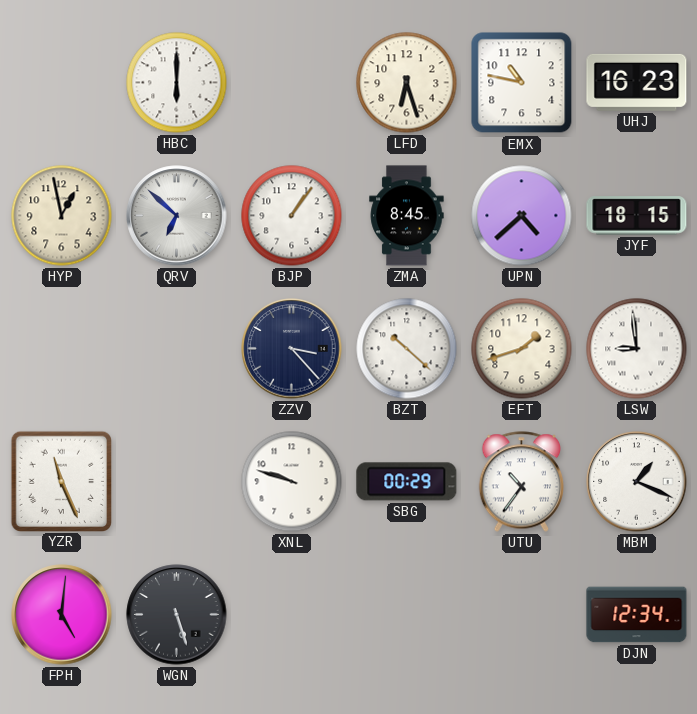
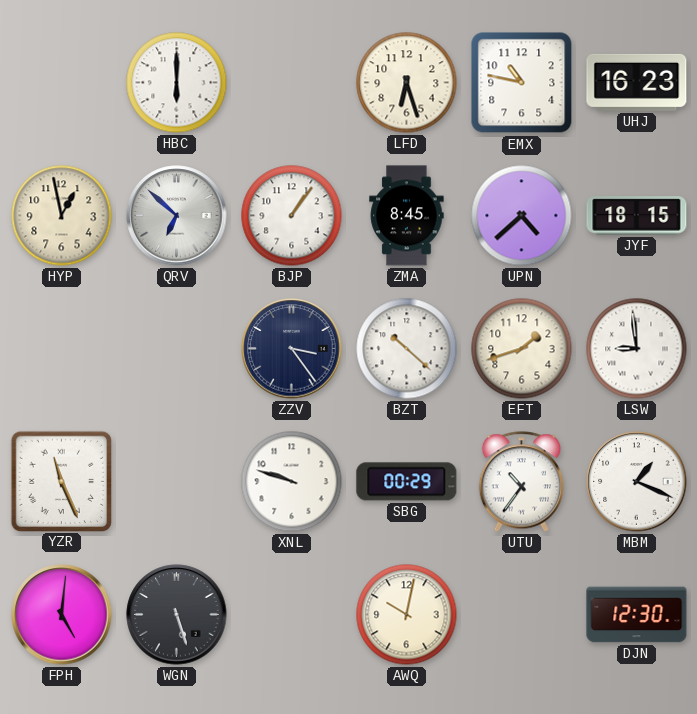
ZZV: 3:23 -> 3:24 (292, 349)
AWQ: none -> 10:02 (407, 615)
DJN: 12:34 -> 12:30 (637, 615)
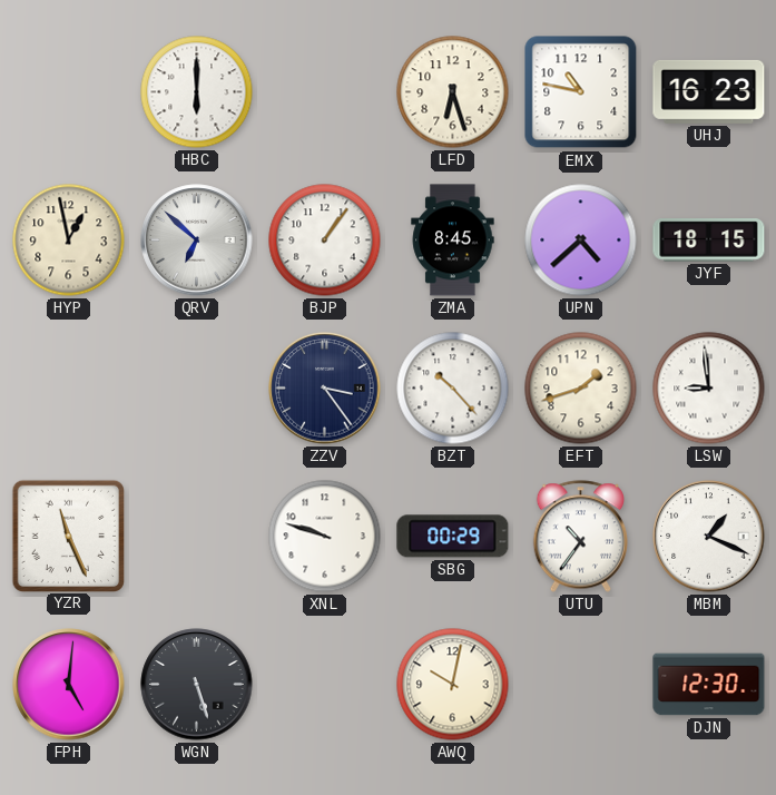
BZT: 10:22 -> 10:23 (453, 389)
